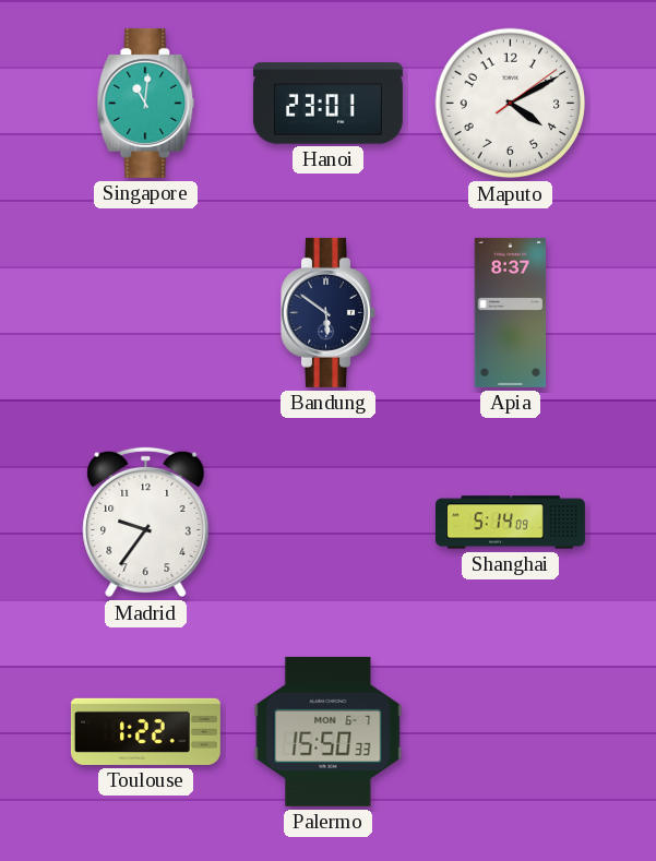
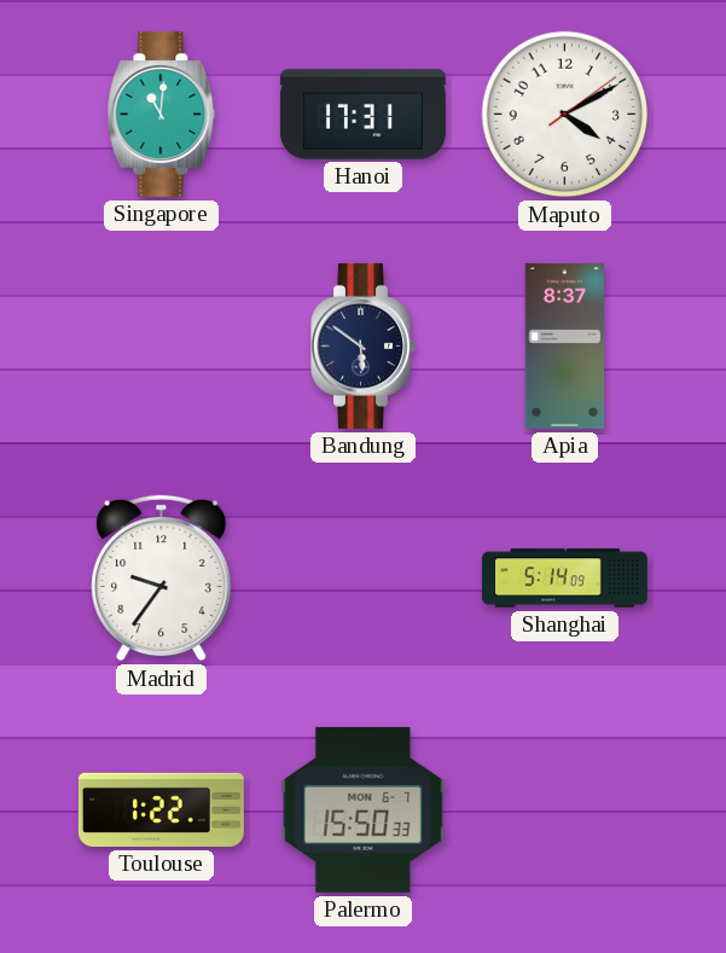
Hanoi: 23:01 -> 17:31 (362, 115)
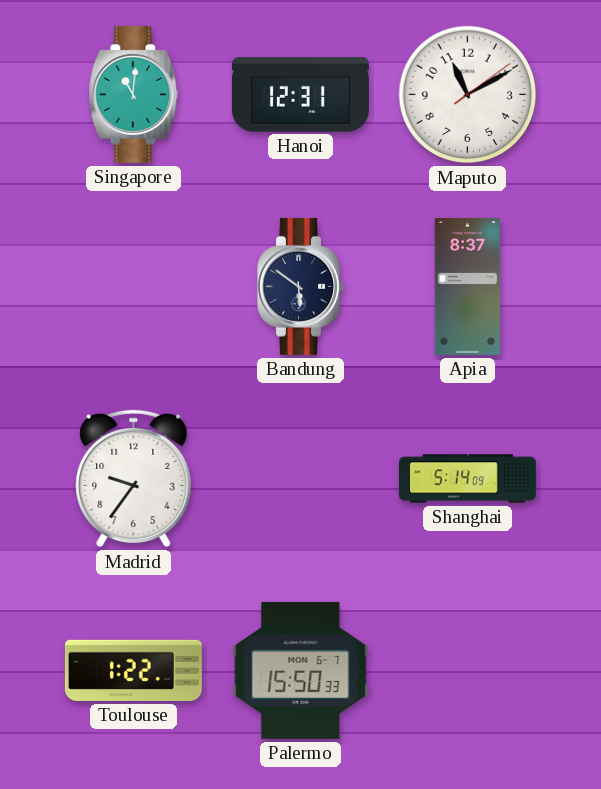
Hanoi: 17:31 -> 12:31 (300, 95)
Maputo: 4:10 -> 11:10 (468, 95)
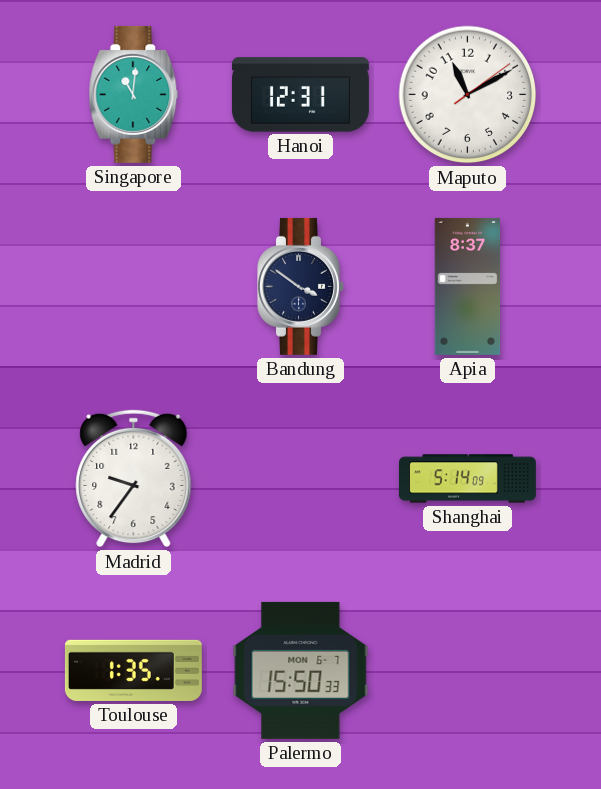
Bandung: 5:51 -> 3:51 (301, 286)
Toulouse: 1:22 -> 1:35 (133, 670)
